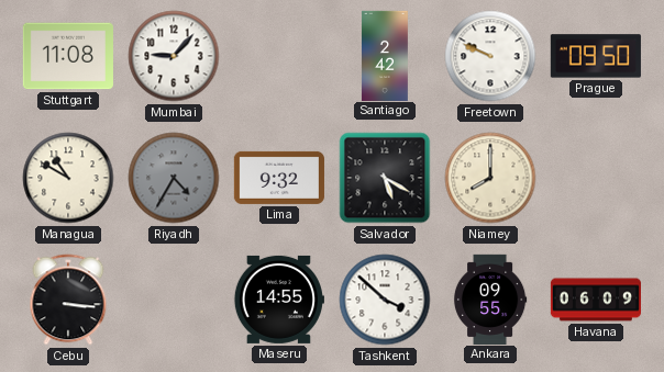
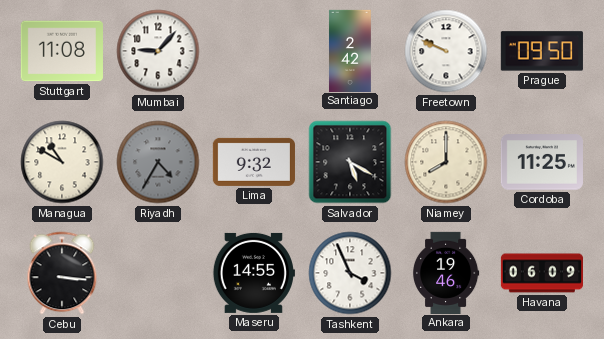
Cordoba: none -> 11:25 (542, 162)
Tashkent: 3:52 -> 3:56 (350, 273)
Ankara: 09:55 -> 19:46 (446, 272)
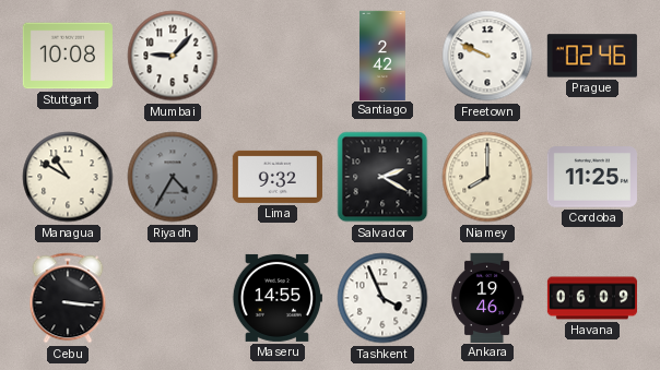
Stuttgart: 11:08 -> 10:08 (68, 56)
Prague: 09:50 -> 02:46 (592, 56)
Salvador: 5:20 -> 2:20 (382, 177)
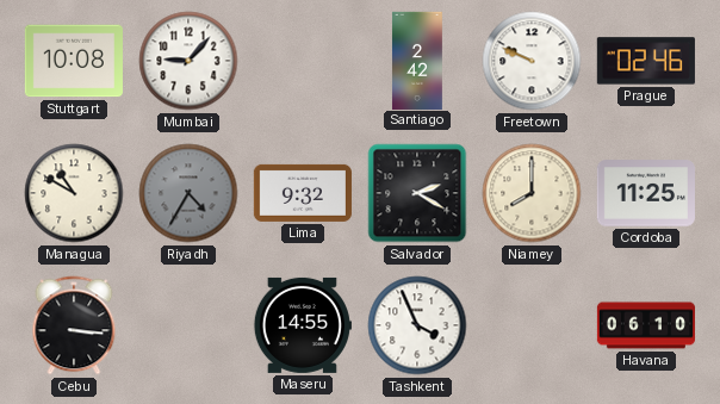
Ankara: 19:46 -> none (487, 297)
Havana: 06:09 -> 06:10 (645, 325)
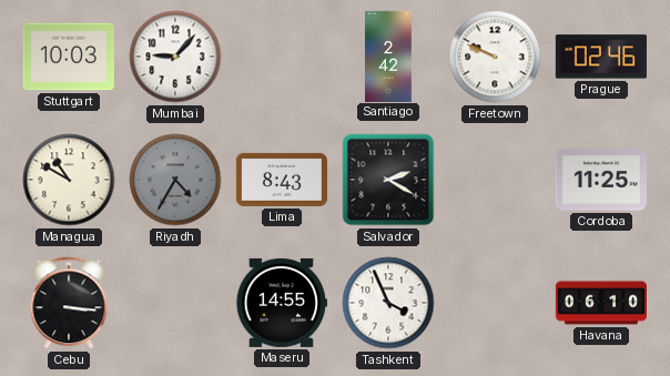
Stuttgart: 10:08 -> 10:03 (69, 57)
Lima: 9:32 -> 8:43 (282, 180)
Niamey: 8:00 -> none (532, 193)
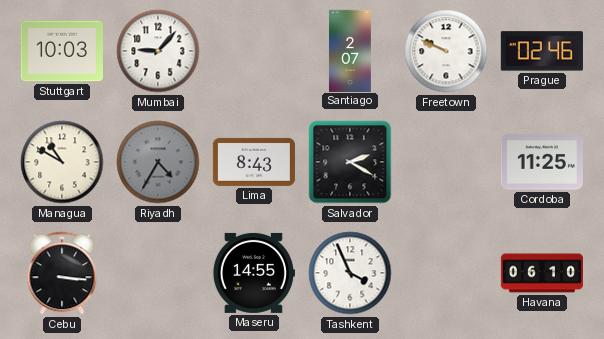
Santiago: 2:42 -> 2:07 (350, 50)
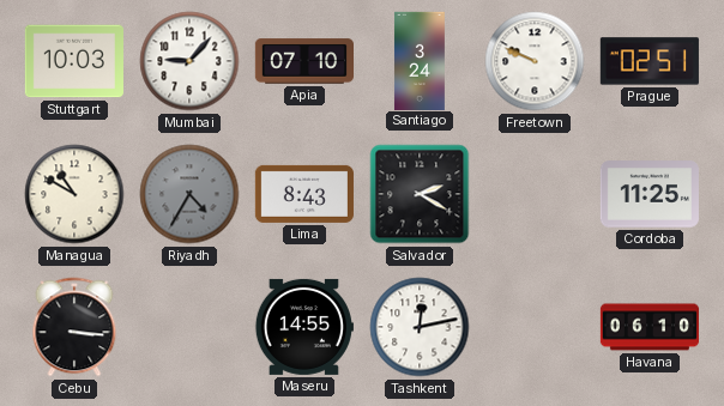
Apia: none -> 07:10 (303, 61)
Santiago: 2:07 -> 3:24 (420, 60)
Prague: 02:46 -> 02:51 (650, 61)
Tashkent: 3:56 -> 12:13 (420, 327)
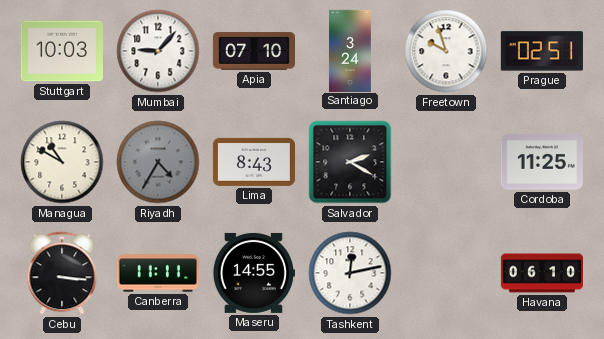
Freetown: 9:49 -> 9:57 (446, 51)
Canberra: none -> 11:11 (158, 273)
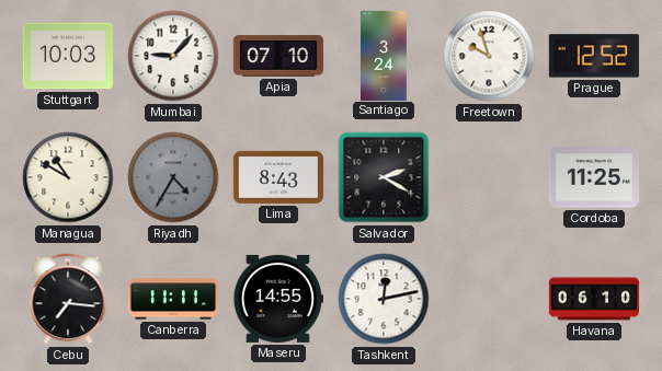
Prague: 02:51 -> 12:52 (594, 56)
Cebu: 3:16 -> 7:16 (68, 299)
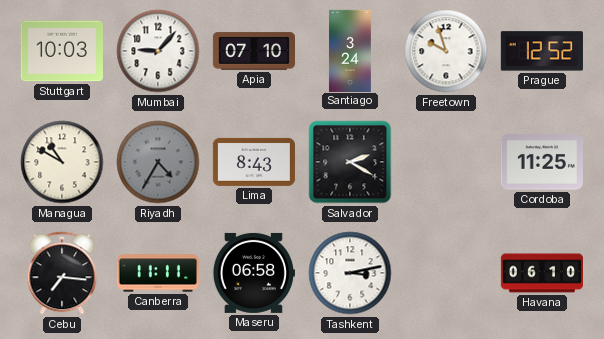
Maseru: 14:55 -> 06:58 (253, 273)
Tashkent: 12:13 -> 3:13 (350, 273)
